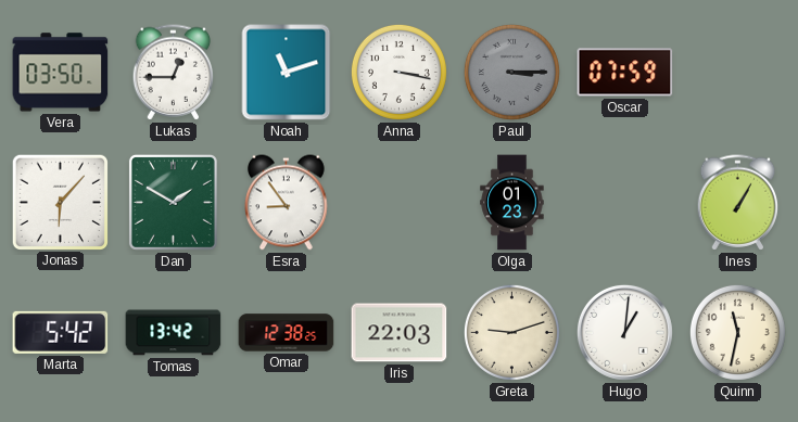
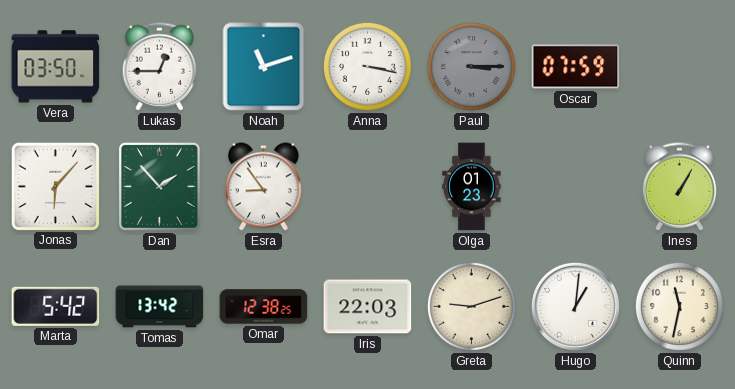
Dan: 1:50 -> 1:53 (159, 186)
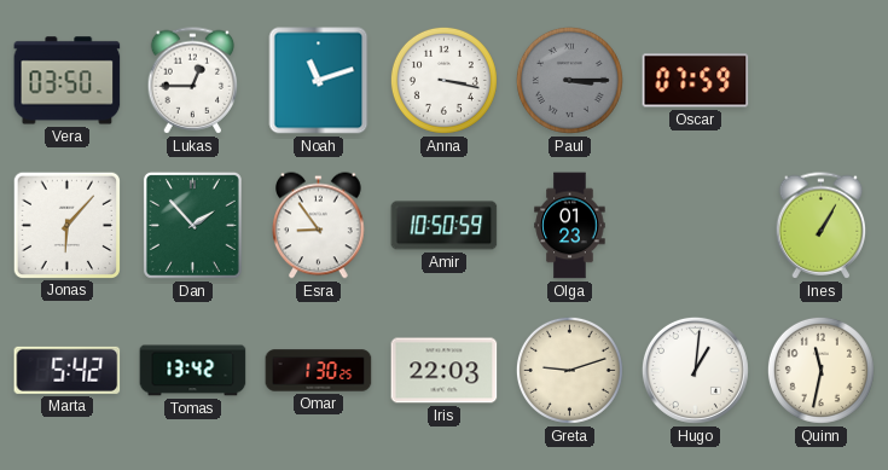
Amir: none -> 10:50 (445, 226)
Omar: 12:38 -> 1:30 (319, 371)
